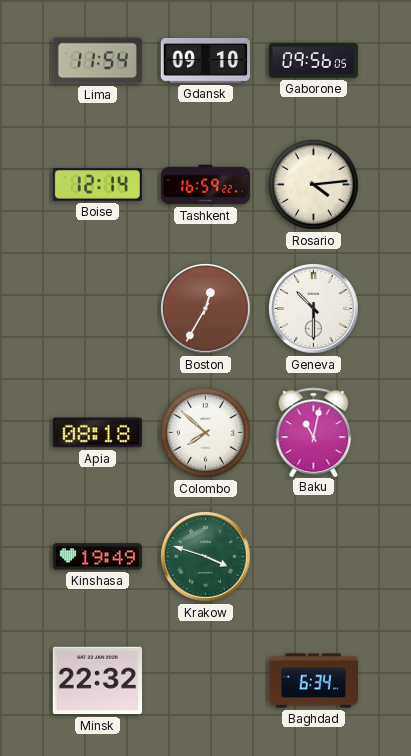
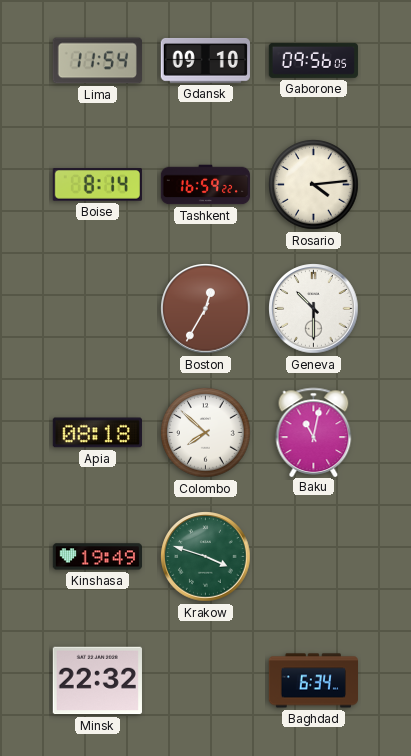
Boise: 12:14 -> 8:14 (97, 185)
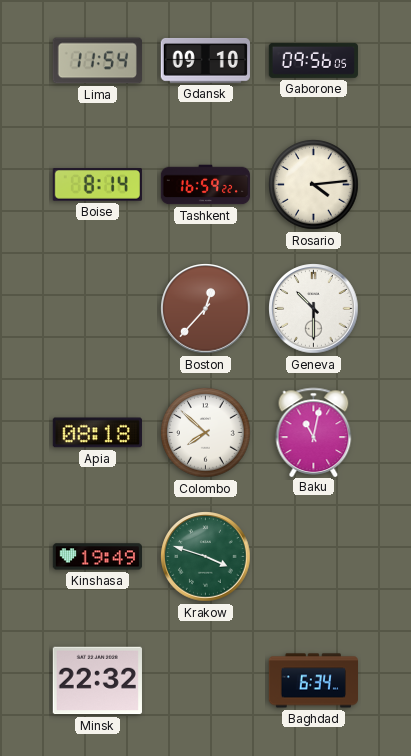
Boston: 12:35 -> 12:37 (206, 309)
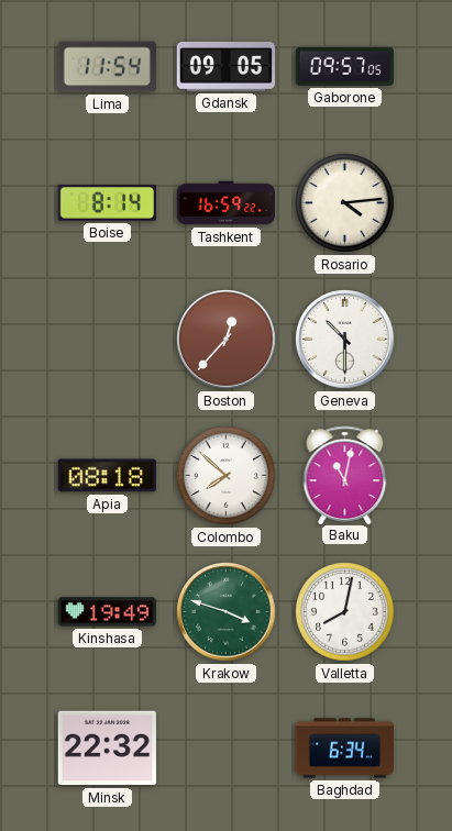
Gdansk: 09:10 -> 09:05 (225, 66)
Gaborone: 09:56 -> 09:57 (344, 66)
Valletta: none -> 8:02 (345, 612)
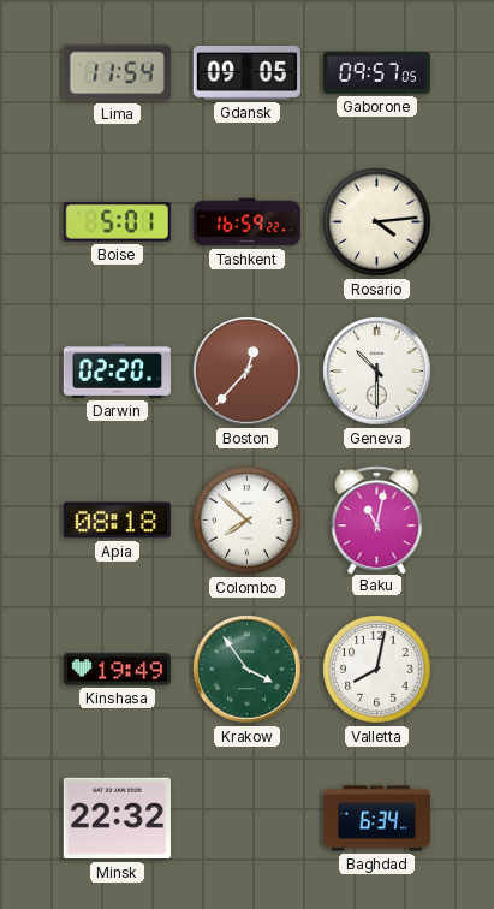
Boise: 8:14 -> 5:01 (117, 222)
Darwin: none -> 02:20 (117, 370)
Krakow: 3:48 -> 3:54 (248, 670)
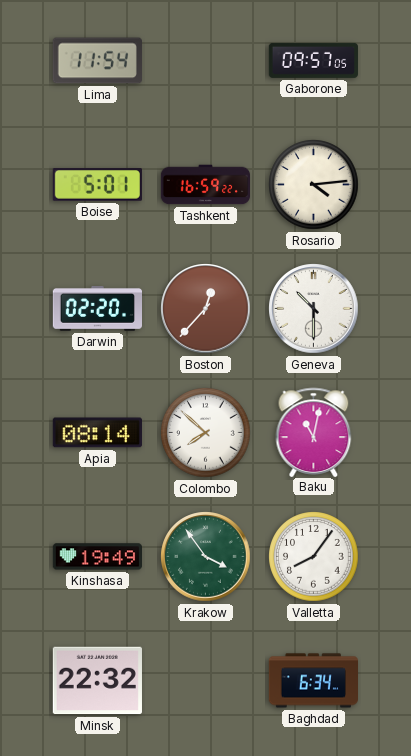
Gdansk: 09:05 -> none (246, 72)
Apia: 08:18 -> 08:14 (97, 433)
Valletta: 8:02 -> 8:06 (314, 557)
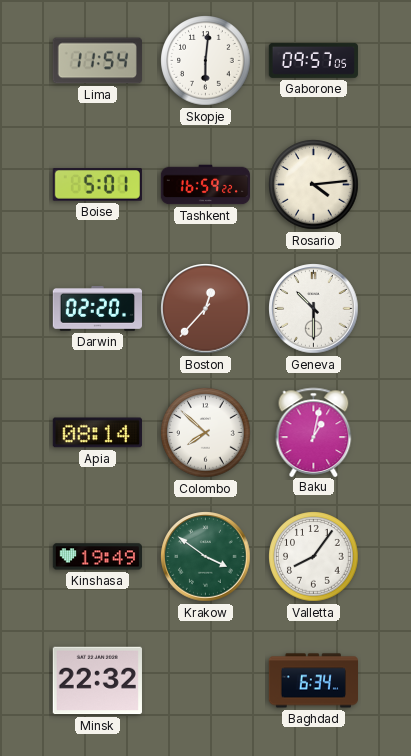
Skopje: none -> 6:01 (206, 61)
Baku: 11:02 -> 1:02 (314, 432)
Krakow: 3:54 -> 3:51 (206, 557)
